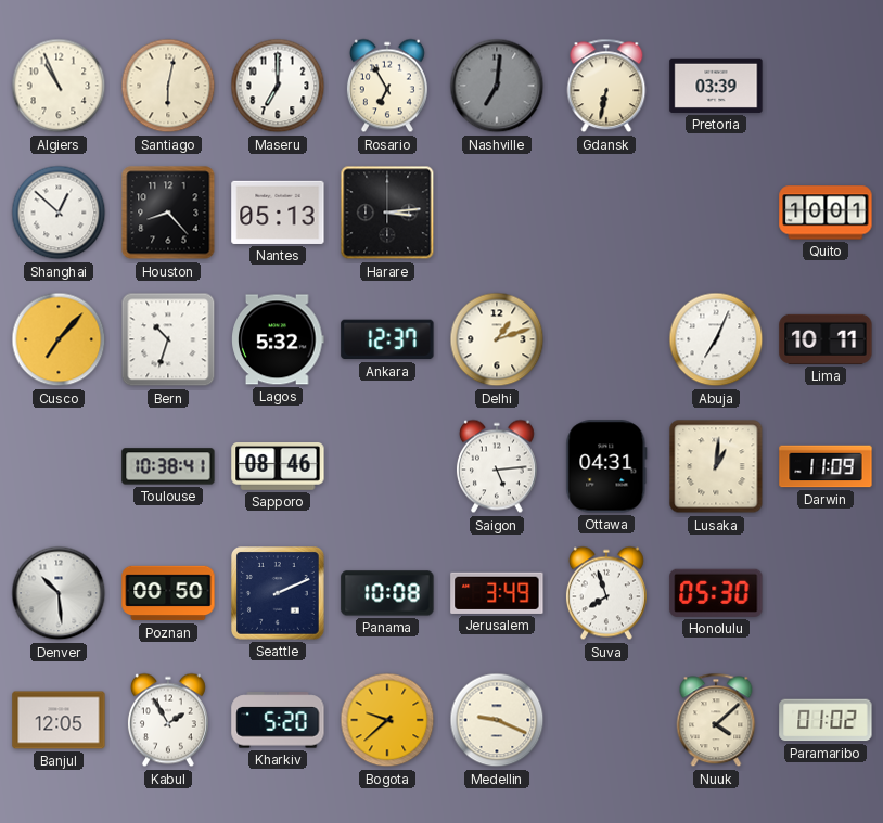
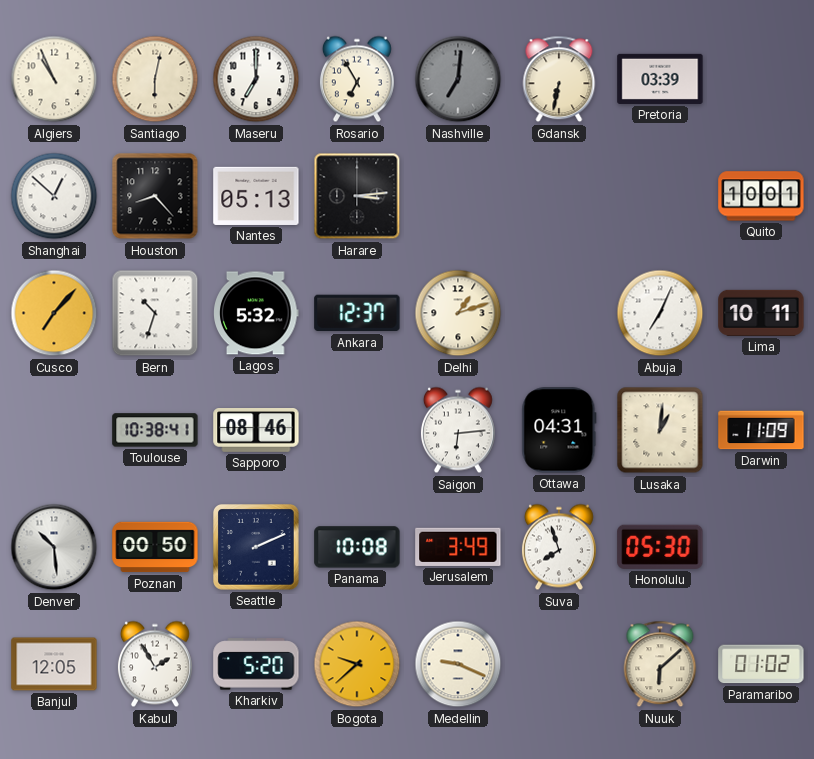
Saigon: 5:14 -> 6:14 (458, 430)
Nuuk: 4:08 -> 6:08 (660, 664)
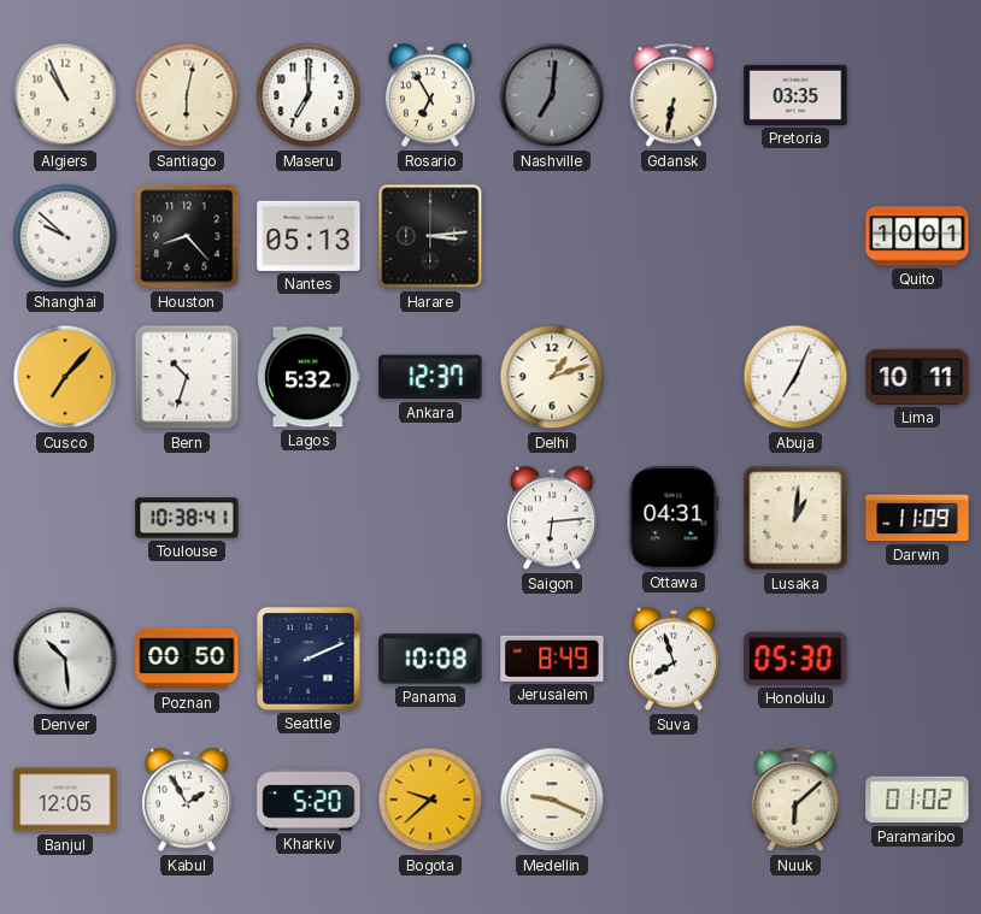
Pretoria: 03:39 -> 03:35 (795, 95)
Shanghai: 12:52 -> 9:52 (65, 236)
Sapporo: 08:46 -> none (256, 431)
Jerusalem: 3:49 -> 8:49 (552, 659)
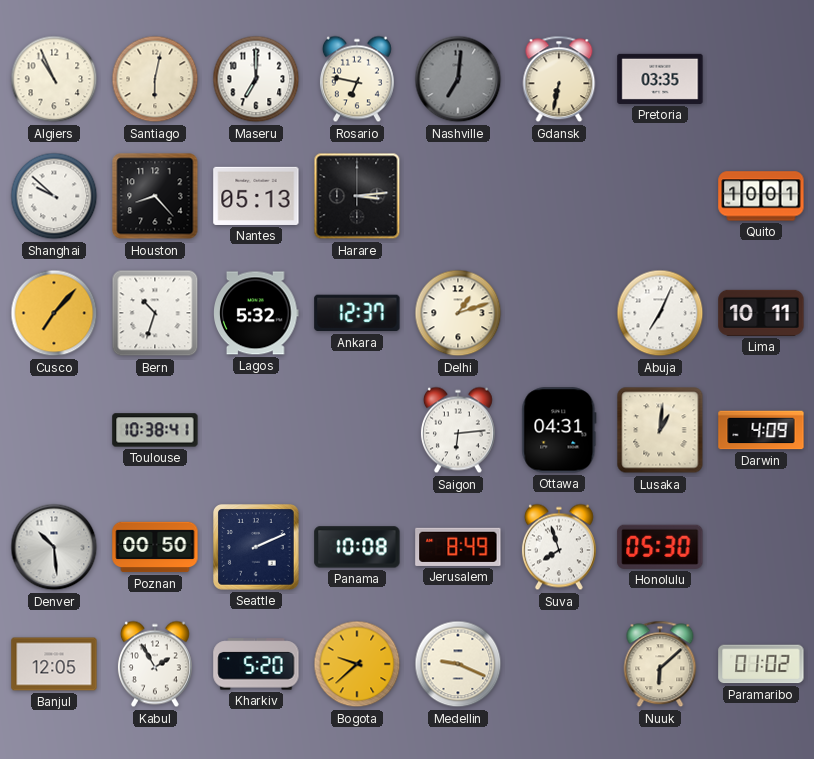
Rosario: 6:55 -> 6:47 (357, 79)
Darwin: 11:09 -> 4:09 (761, 430)
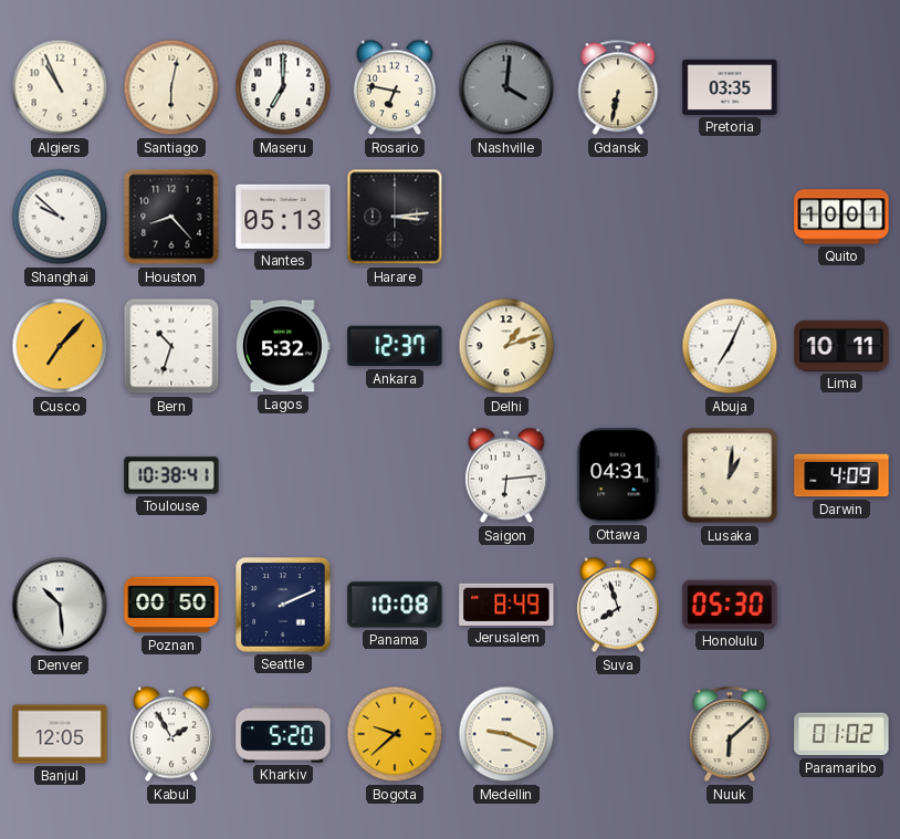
Nashville: 7:01 -> 4:01 (506, 87)
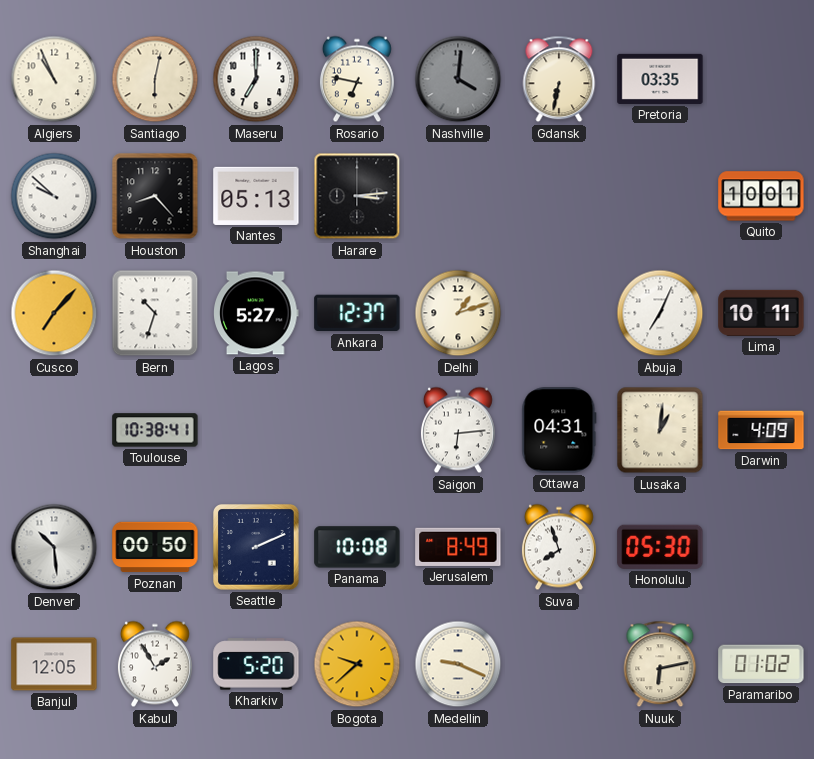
Lagos: 5:32 -> 5:27 (256, 313)
Nuuk: 6:08 -> 6:13 (660, 664)
